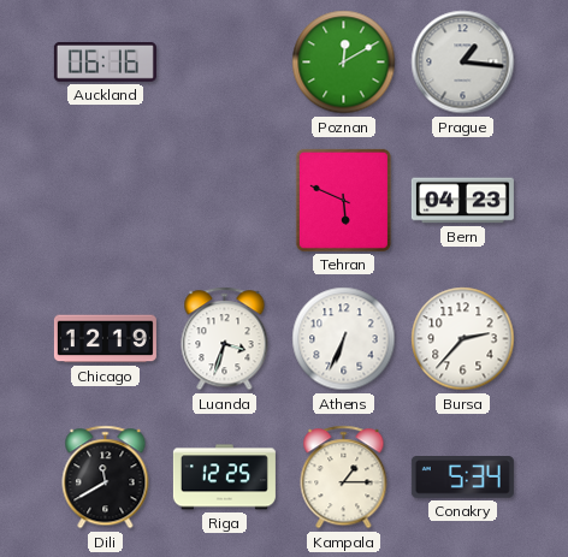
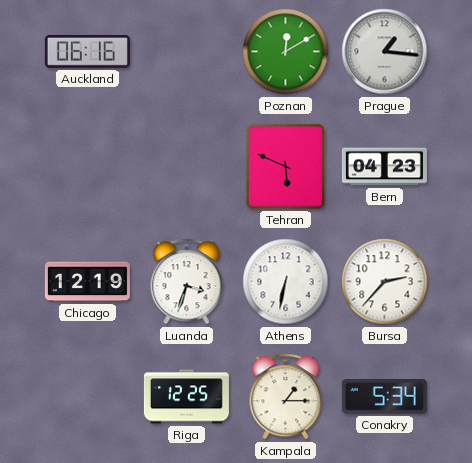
Athens: 6:34 -> 6:32 (286, 282)
Dili: 11:40 -> none (106, 478)
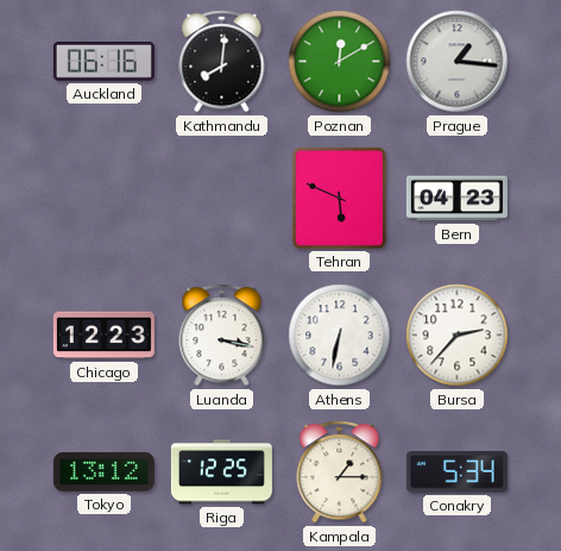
Kathmandu: none -> 8:01 (222, 62)
Chicago: 12:19 -> 12:23 (103, 336)
Luanda: 3:33 -> 3:17 (222, 336)
Tokyo: none -> 13:12 (103, 471)
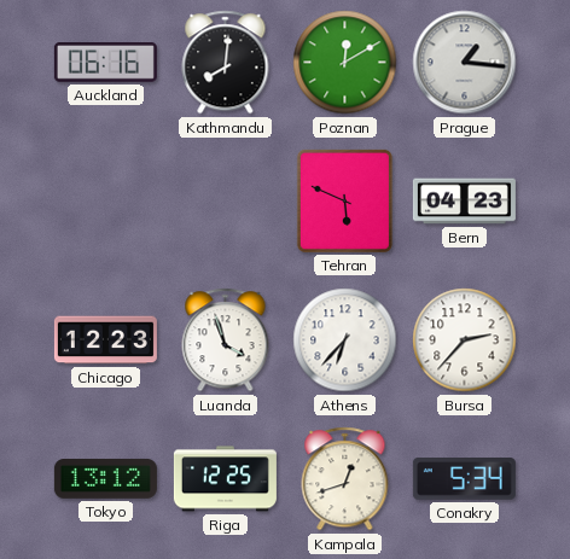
Luanda: 3:17 -> 3:57 (226, 340)
Athens: 6:32 -> 6:37 (345, 340)
Kampala: 1:15 -> 12:42 (345, 479)
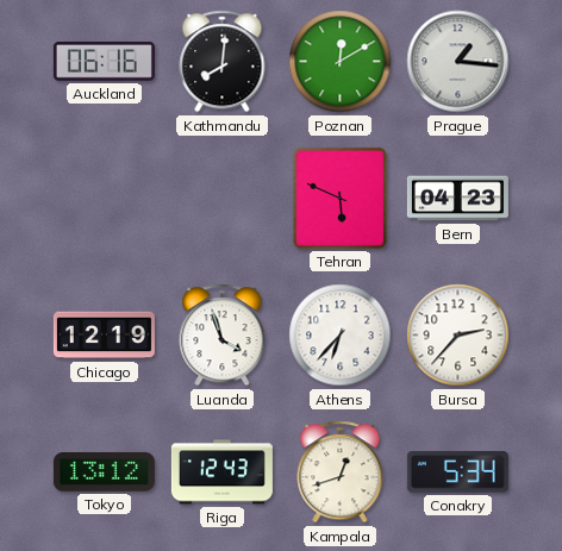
Chicago: 12:23 -> 12:19 (104, 336)
Riga: 12:25 -> 12:43 (221, 472)
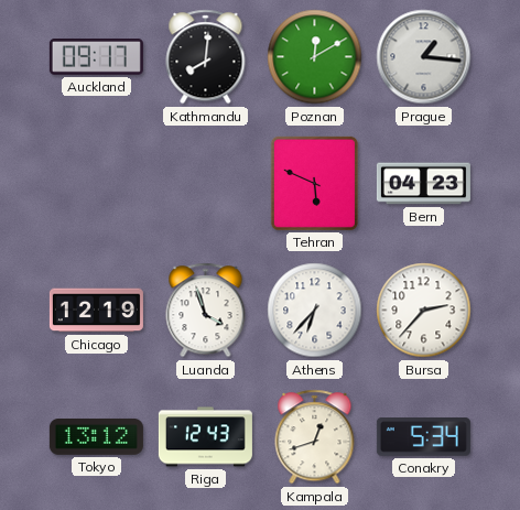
Auckland: 06:16 -> 09:17 (96, 57)
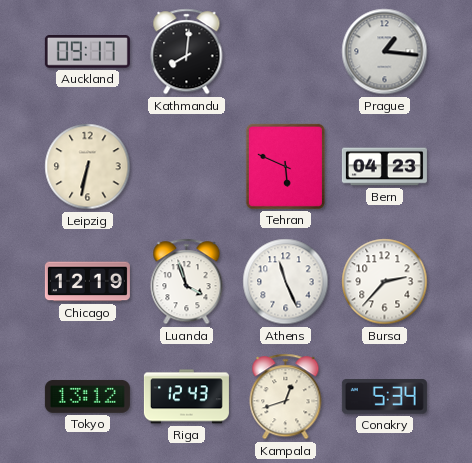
Poznan: 12:10 -> none (315, 57)
Leipzig: none -> 6:32 (88, 167)
Athens: 6:37 -> 11:26 (286, 282)
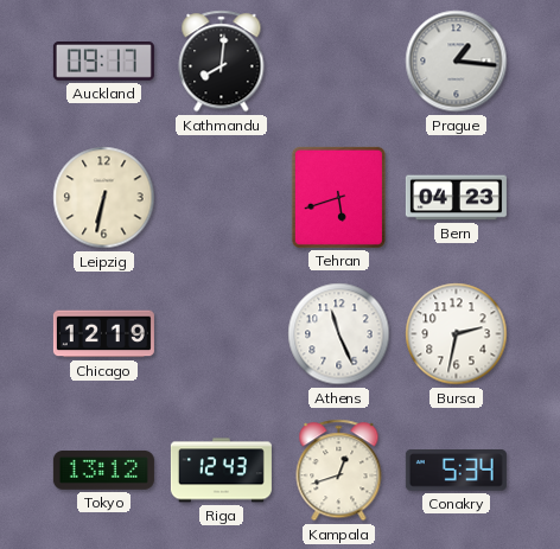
Tehran: 5:49 -> 5:42 (338, 197)
Luanda: 3:57 -> none (187, 282)
Bursa: 2:37 -> 2:32 (457, 334)
